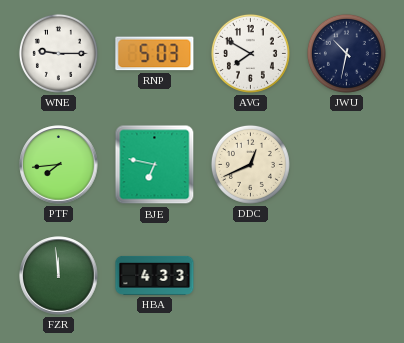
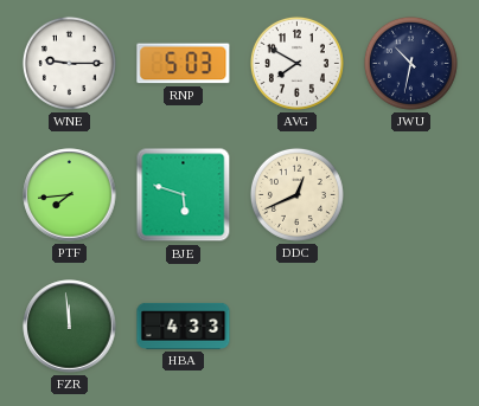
BJE: 6:47 -> 5:48 (184, 195)
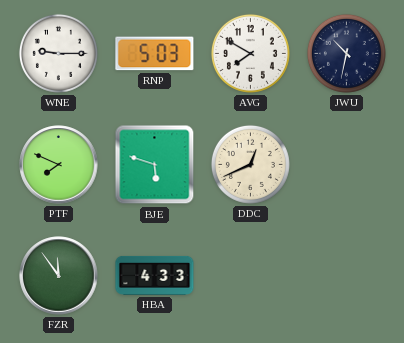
PTF: 7:44 -> 7:49 (59, 165)
FZR: 11:59 -> 11:54 (59, 276)
